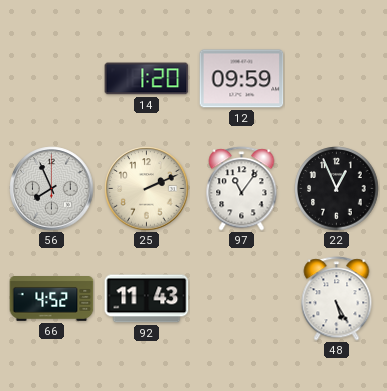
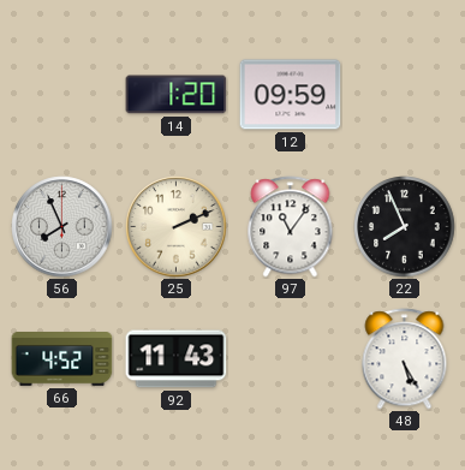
22: 12:56 -> 7:56 (405, 227)
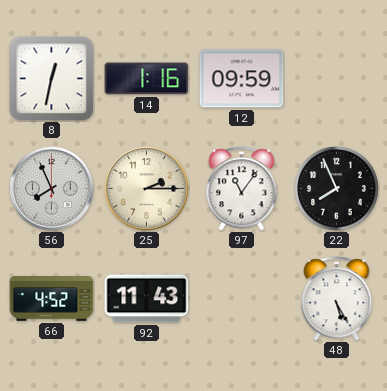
8: none -> 12:32 (52, 79)
14: 1:20 -> 1:16 (147, 79)
25: 2:11 -> 2:15 (147, 189)
